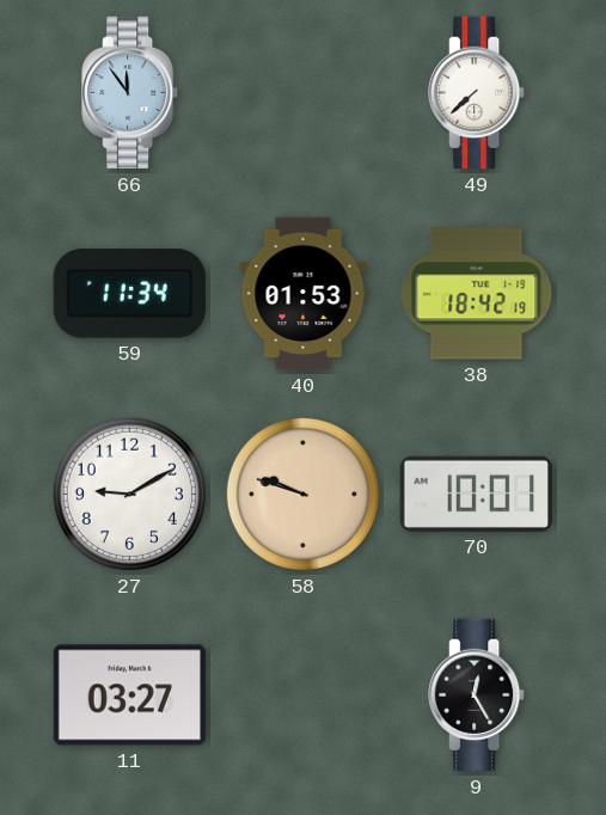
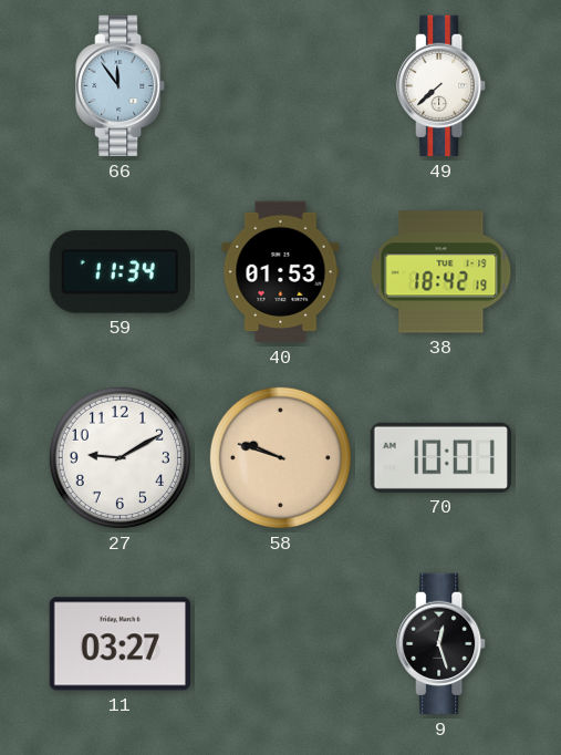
9: 12:25 -> 12:27 (441, 644)
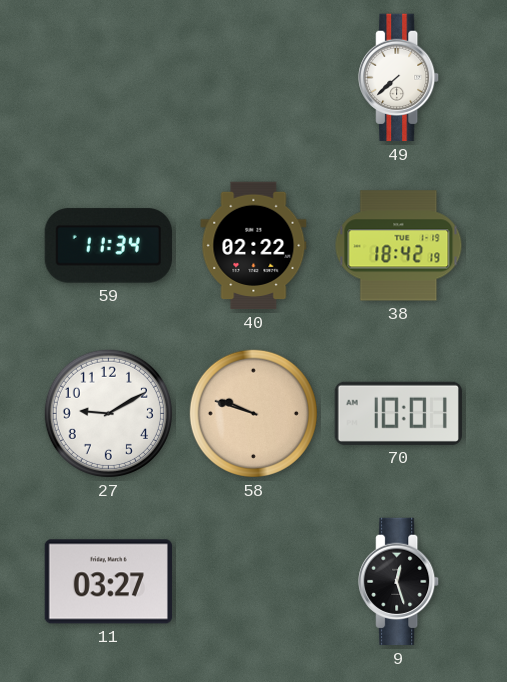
66: 11:54 -> none (121, 86)
40: 01:53 -> 02:22 (254, 246)
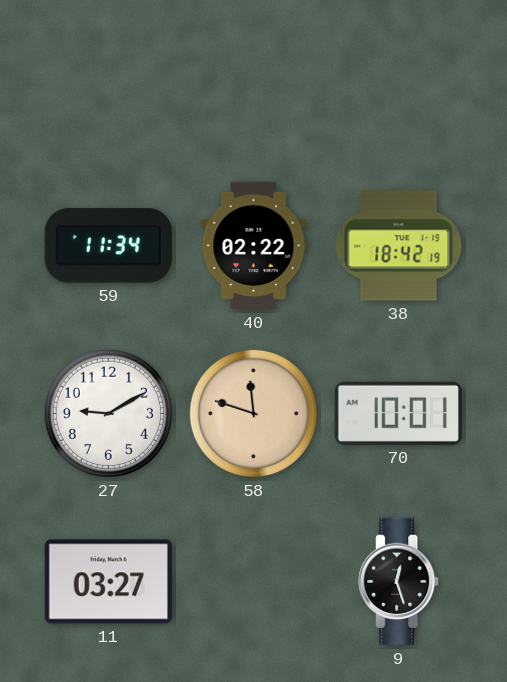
49: 7:38 -> none (399, 78)
58: 9:48 -> 11:48 (253, 413)
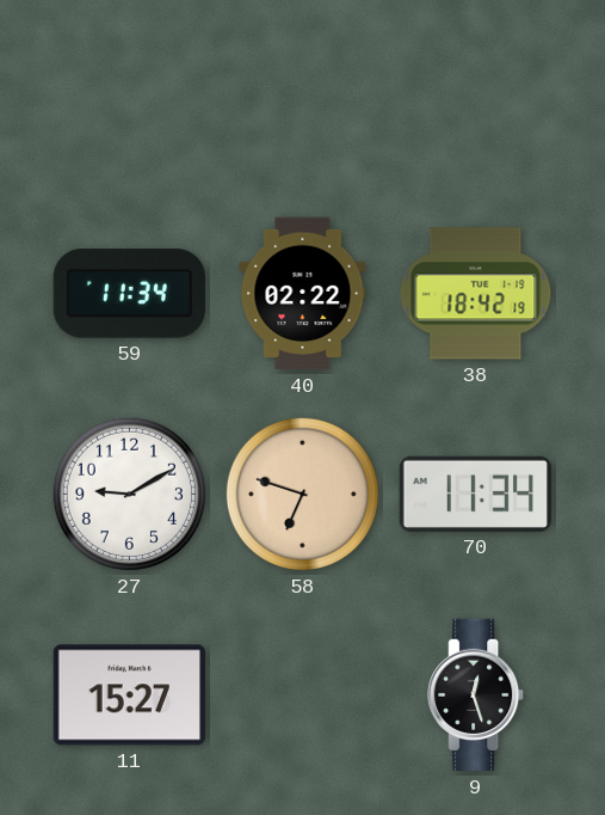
58: 11:48 -> 6:48 (302, 494)
70: 10:01 -> 11:34 (475, 494)
11: 03:27 -> 15:27 (129, 695)
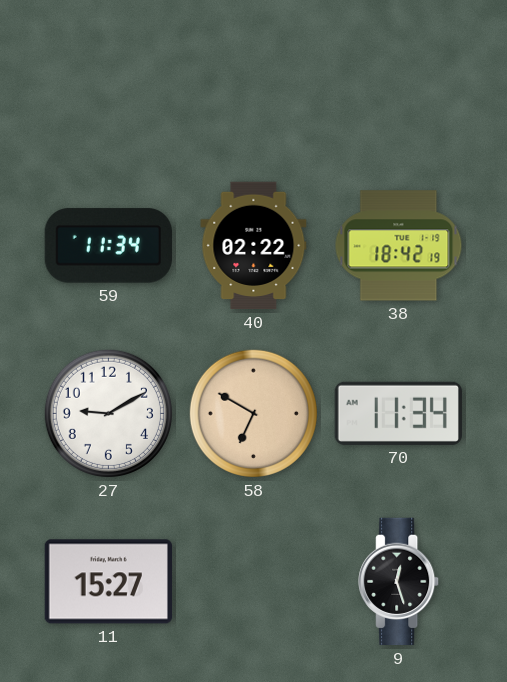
58: 6:48 -> 6:50 (253, 413)
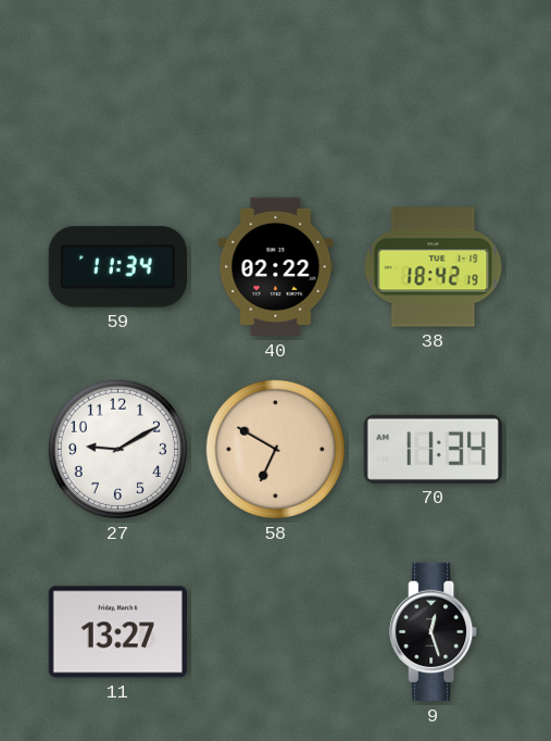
11: 15:27 -> 13:27 (117, 632)
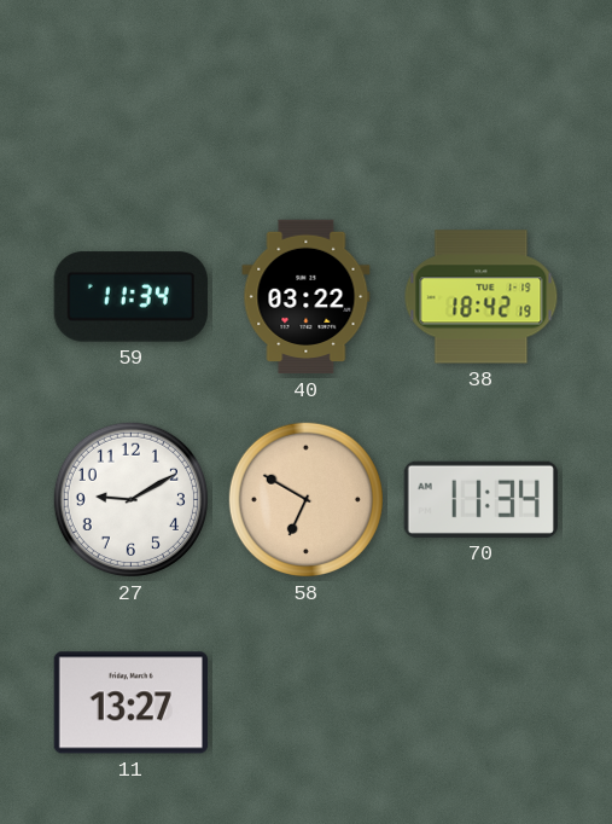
40: 02:22 -> 03:22 (307, 297)
9: 12:27 -> none (434, 632)
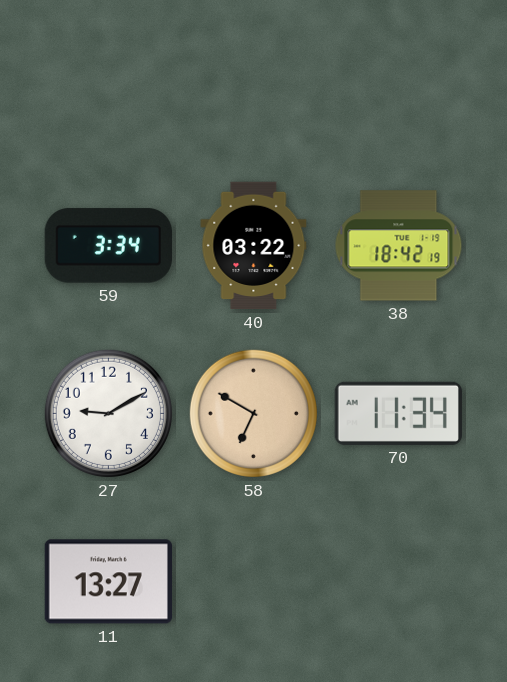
59: 11:34 -> 3:34 (108, 246)
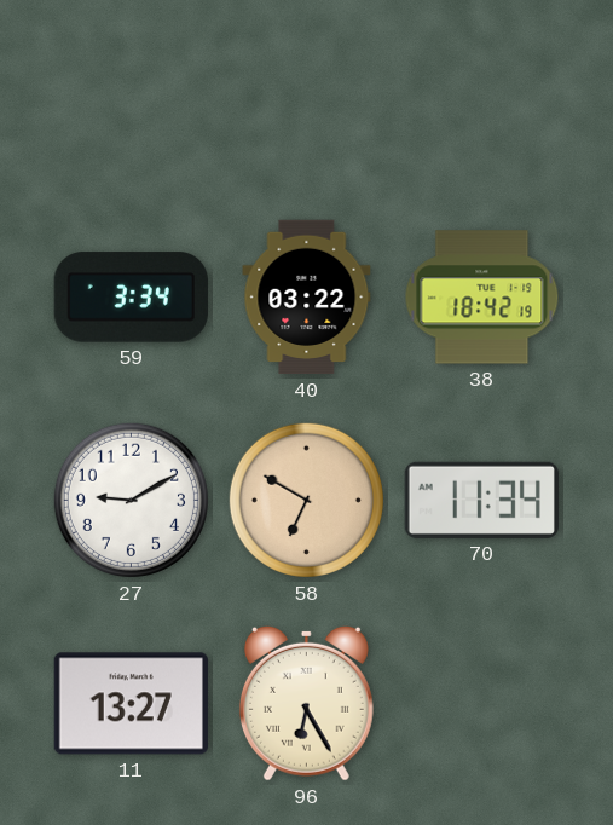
96: none -> 6:25 (306, 703)
